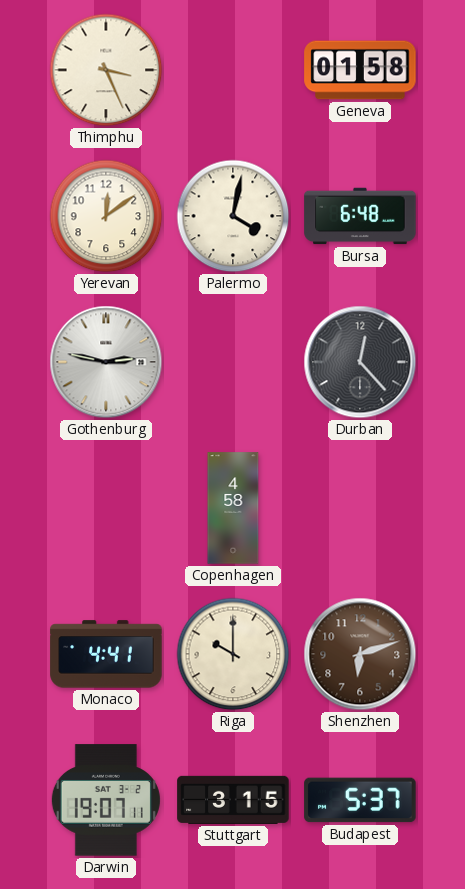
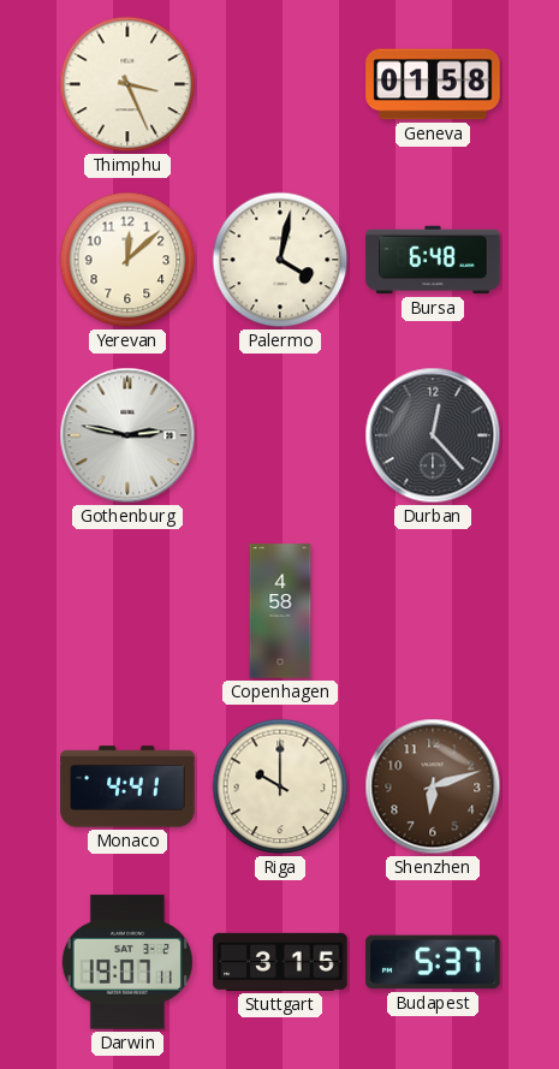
Yerevan: 12:09 -> 12:08 (127, 260)
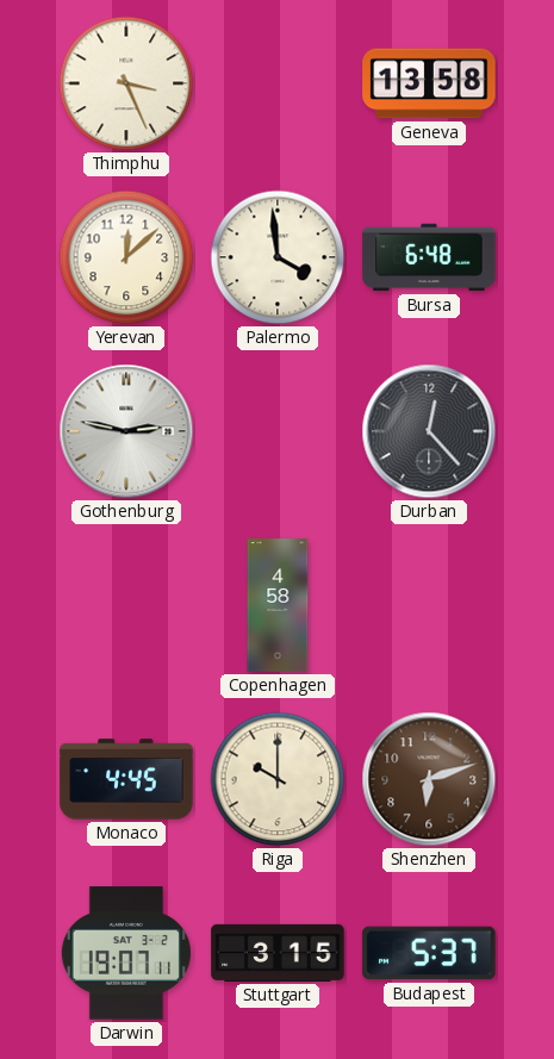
Geneva: 01:58 -> 13:58 (429, 83)
Palermo: 4:02 -> 3:59 (278, 257)
Monaco: 4:41 -> 4:45 (126, 779)
